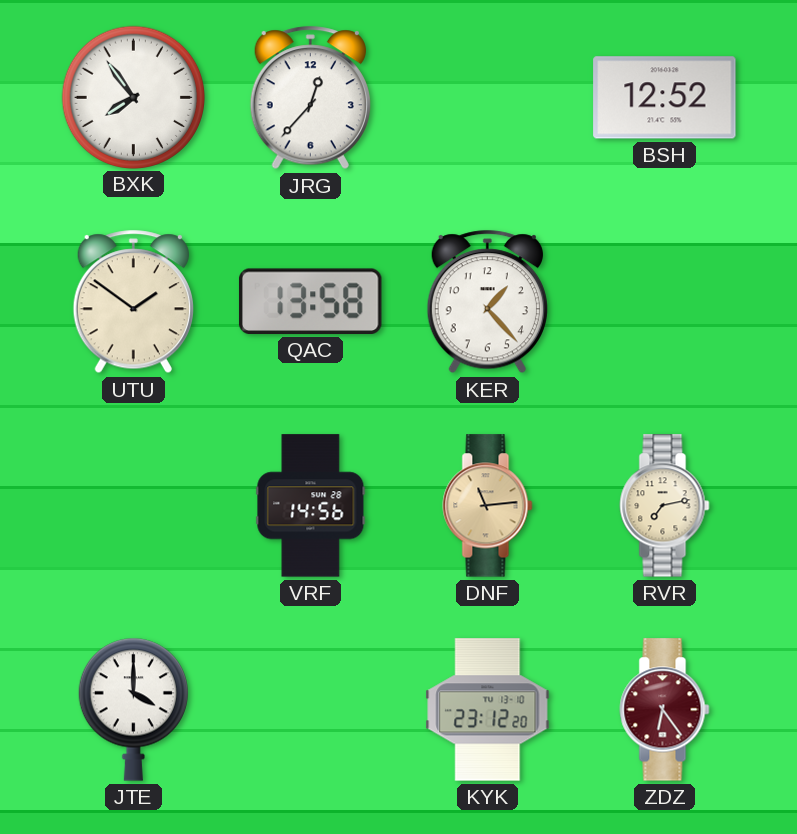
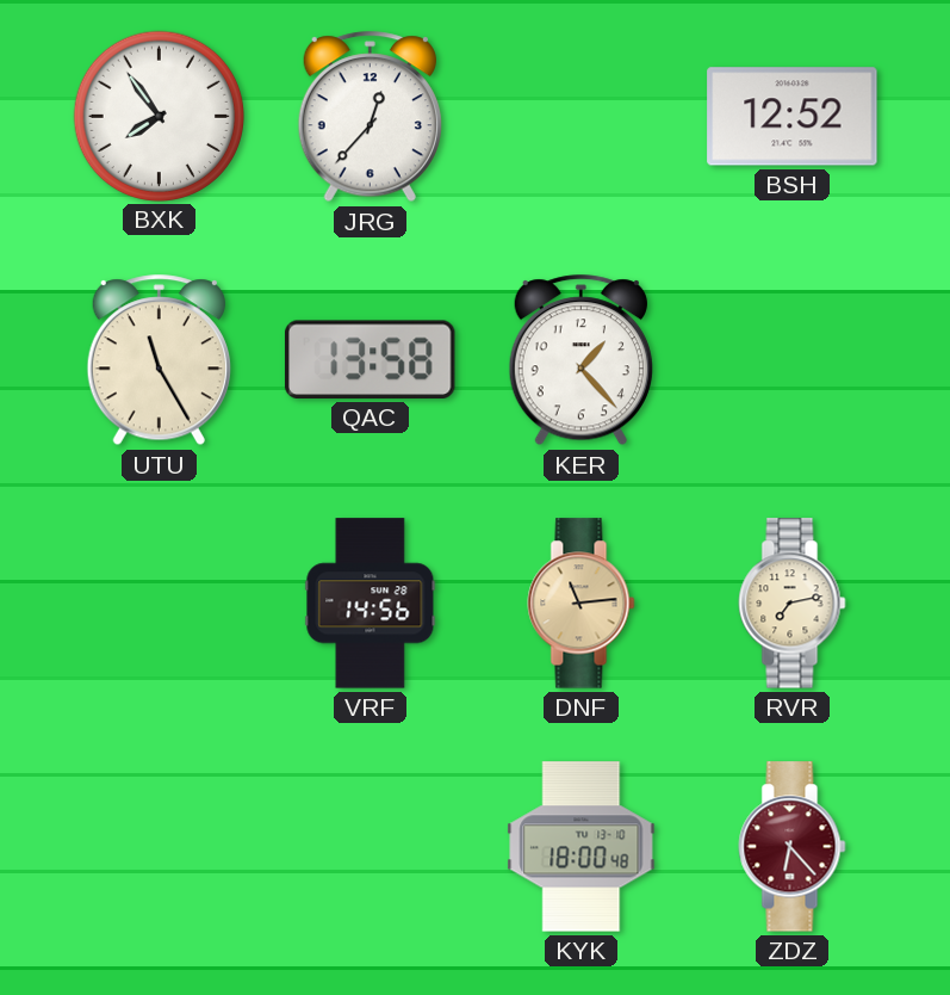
UTU: 1:51 -> 11:25 (159, 360)
JTE: 4:00 -> none (133, 709)
KYK: 23:12 -> 18:00 (582, 847)
ZDZ: 6:24 -> 6:23 (793, 847)
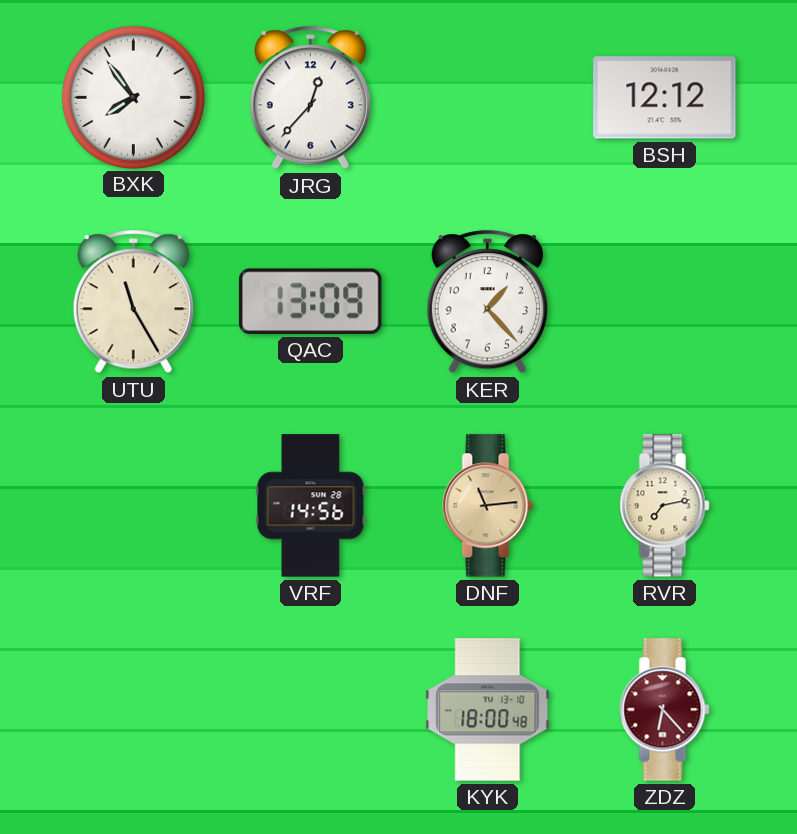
BSH: 12:52 -> 12:12 (665, 98)
QAC: 13:58 -> 13:09 (310, 301)
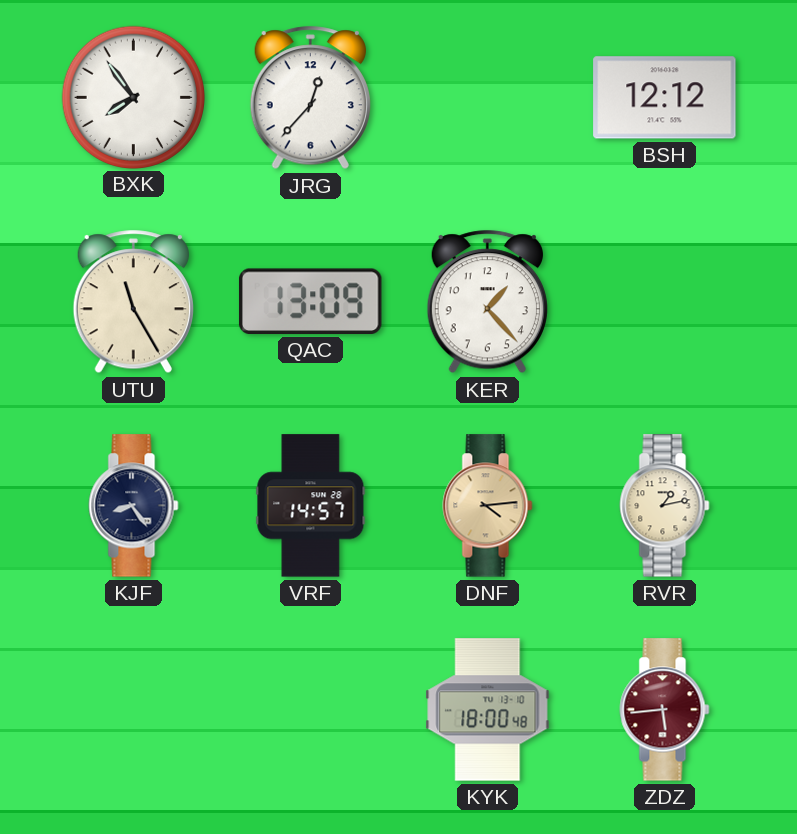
KJF: none -> 8:24 (134, 506)
VRF: 14:56 -> 14:57 (311, 506)
DNF: 11:14 -> 4:14 (488, 506)
RVR: 7:13 -> 1:13 (665, 506)
ZDZ: 6:23 -> 5:44 (665, 710)
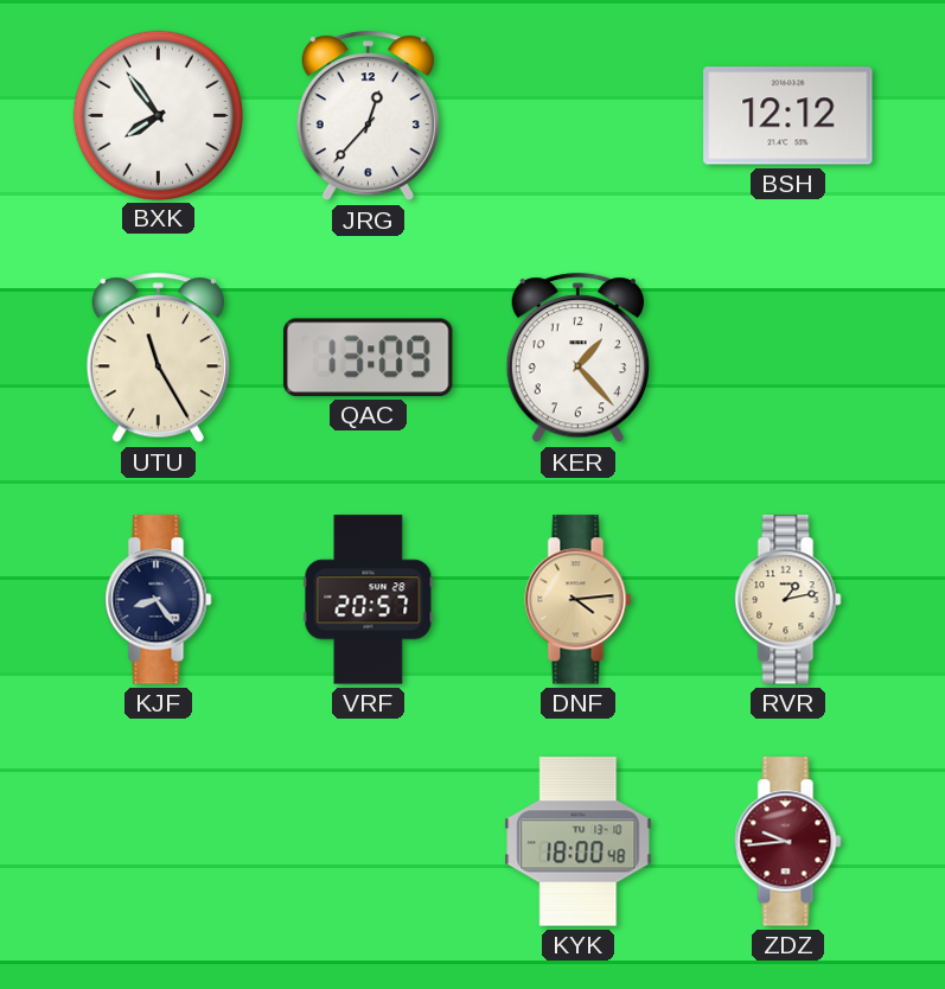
VRF: 14:57 -> 20:57 (369, 600)
ZDZ: 5:44 -> 9:44 (788, 842)
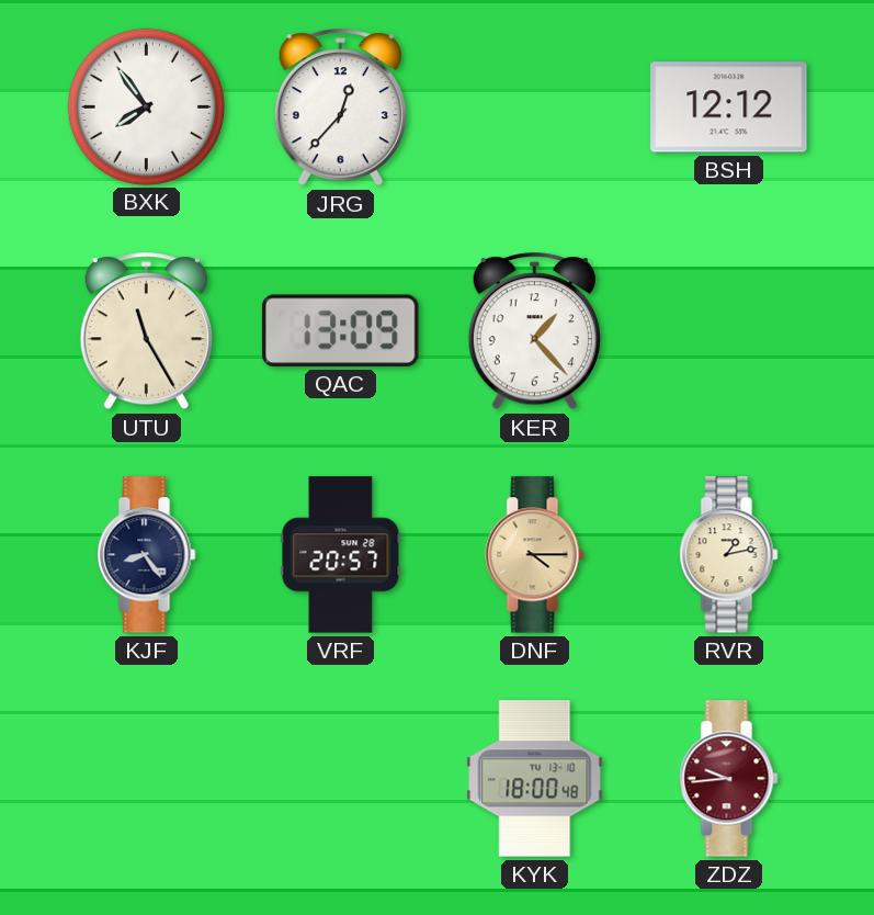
DNF: 4:14 -> 4:15 (535, 555)
